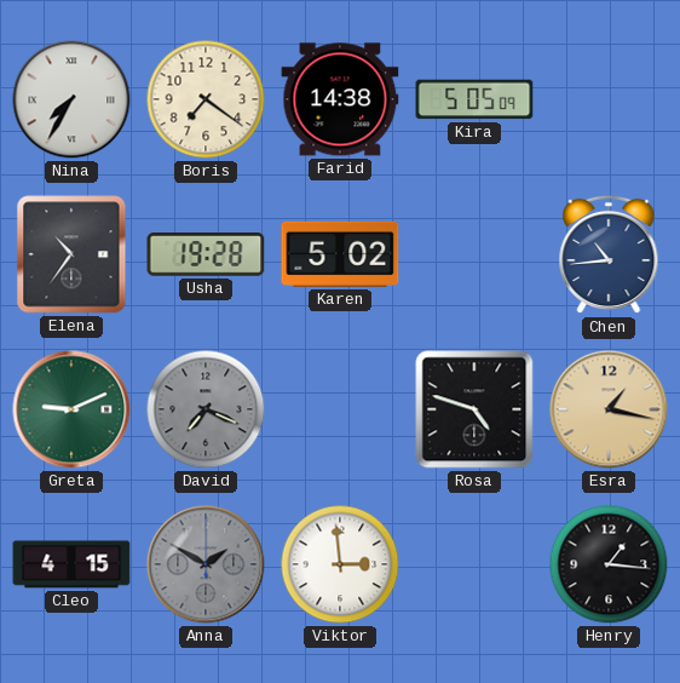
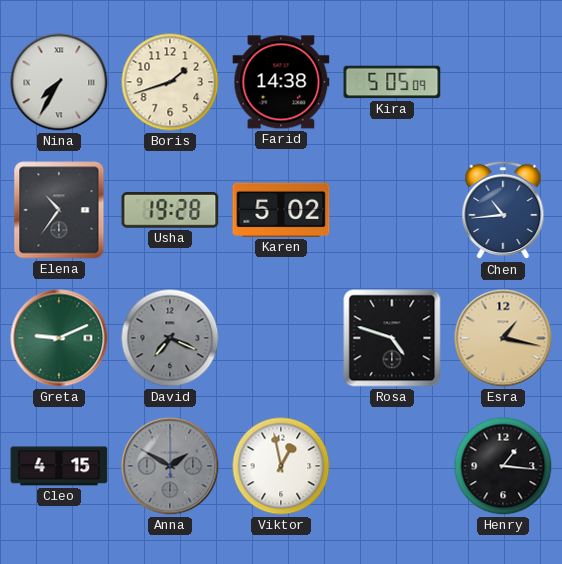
Boris: 7:21 -> 1:42 (170, 82)
Viktor: 2:59 -> 12:58 (281, 466)
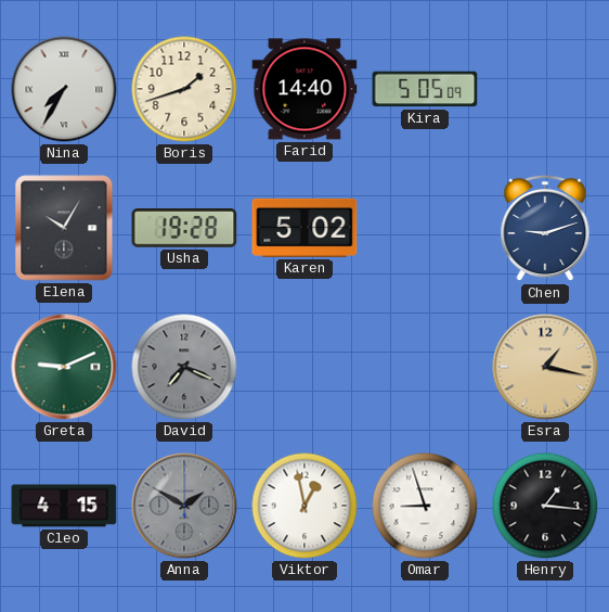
Farid: 14:38 -> 14:40 (304, 89)
Elena: 10:36 -> 10:05 (64, 228)
Chen: 10:44 -> 9:12 (545, 228)
Rosa: 4:48 -> none (392, 338)
Omar: none -> 8:57 (425, 506)
